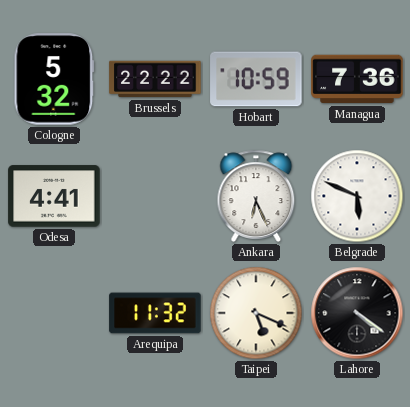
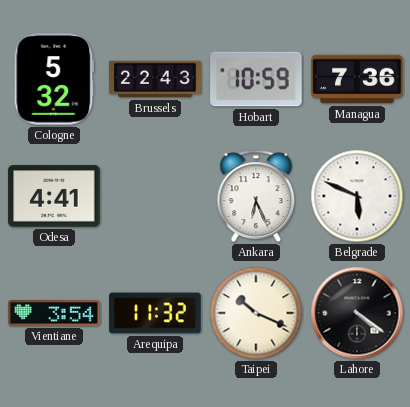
Brussels: 22:22 -> 22:43 (155, 79)
Vientiane: none -> 3:54 (54, 313)
Taipei: 5:19 -> 10:19 (256, 313)
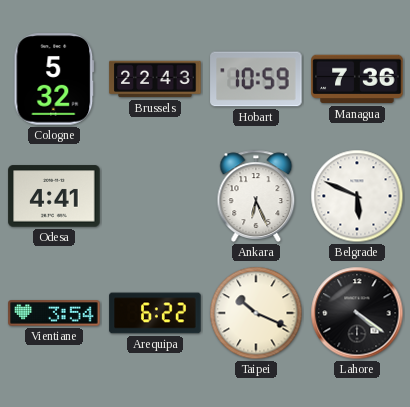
Arequipa: 11:32 -> 6:22 (155, 313)
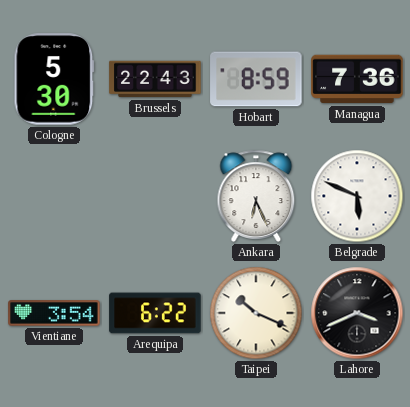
Cologne: 5:32 -> 5:30 (54, 79)
Hobart: 10:59 -> 8:59 (256, 79)
Odesa: 4:41 -> none (54, 196)
Lahore: 4:21 -> 3:41 (357, 313)
